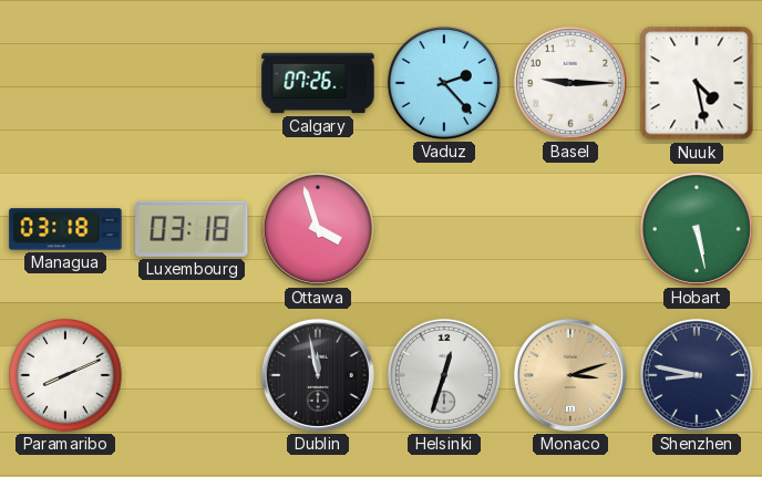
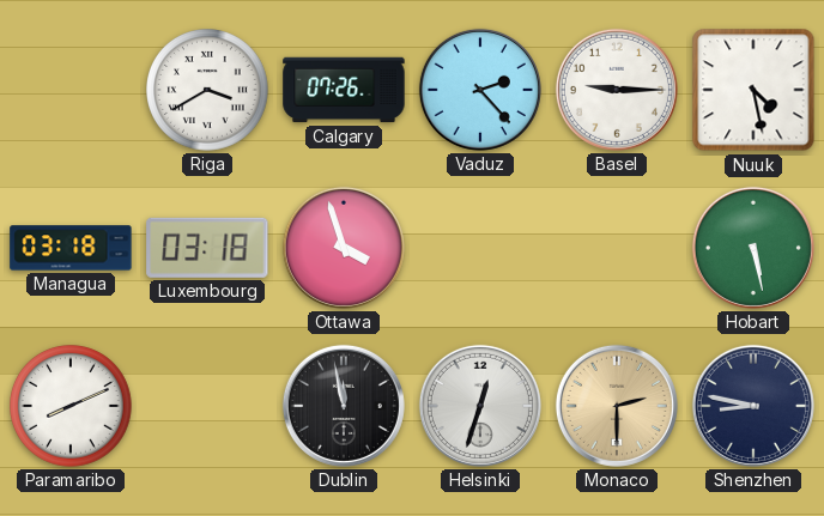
Riga: none -> 3:40 (208, 91)
Monaco: 3:12 -> 2:30 (617, 406)
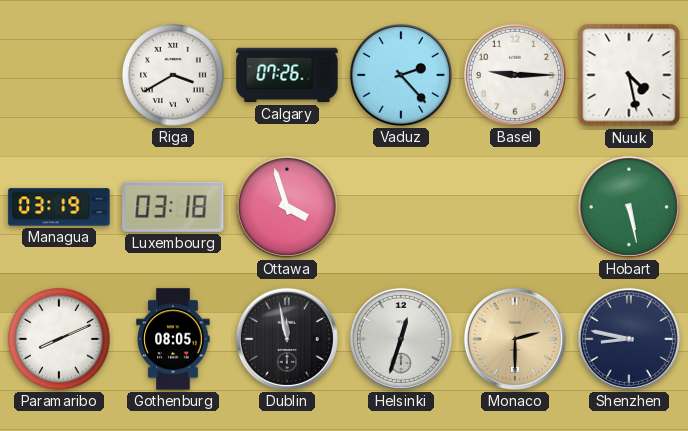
Managua: 03:18 -> 03:19 (59, 207)
Gothenburg: none -> 08:05 (173, 339)
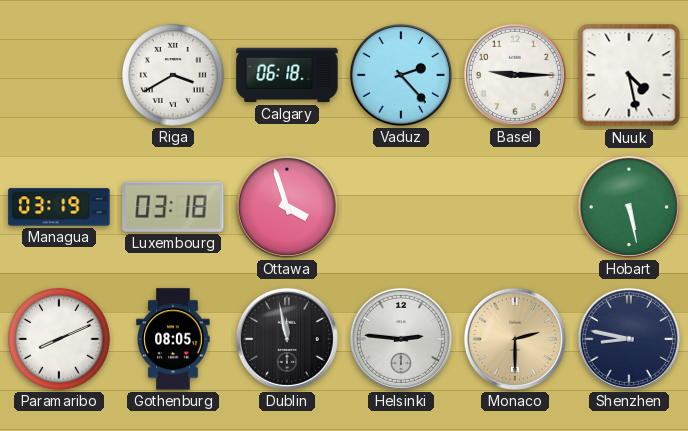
Calgary: 07:26 -> 06:18 (287, 75)
Helsinki: 12:33 -> 2:46 (401, 339)
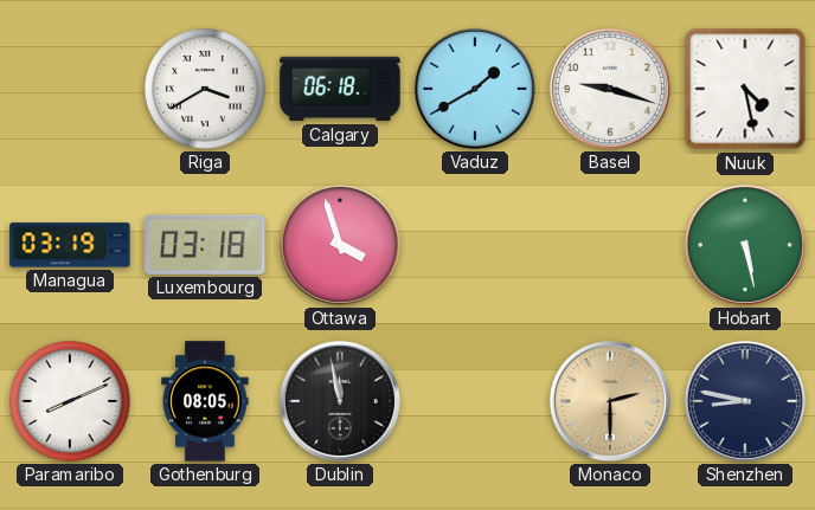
Vaduz: 2:23 -> 1:40 (475, 89)
Basel: 9:15 -> 9:18 (610, 89)
Helsinki: 2:46 -> none (401, 339)
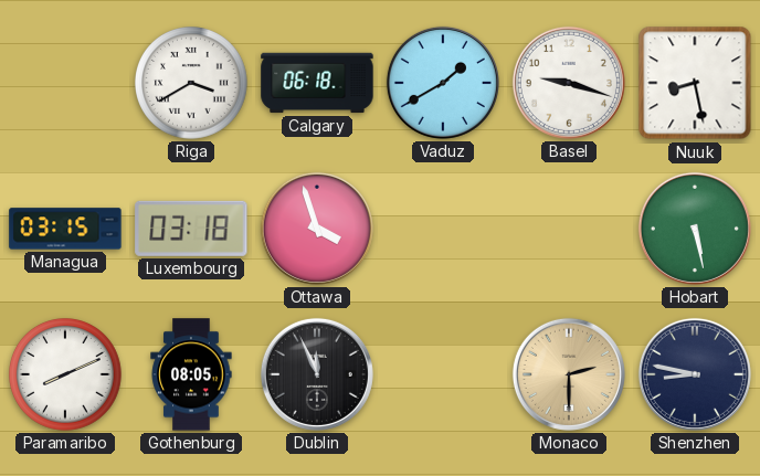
Nuuk: 4:28 -> 8:28 (695, 83)
Managua: 03:19 -> 03:15 (65, 229)
Dublin: 11:58 -> 11:56 (317, 374)
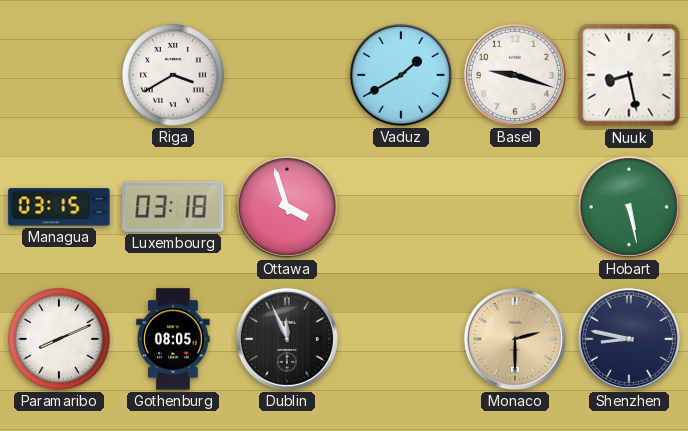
Calgary: 06:18 -> none (317, 83)
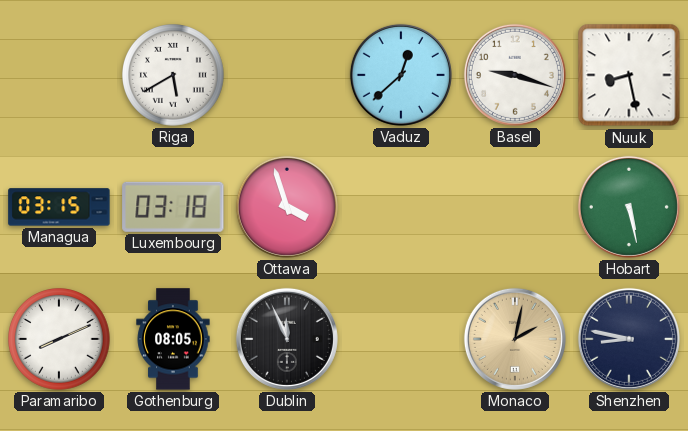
Riga: 3:40 -> 5:40 (174, 76)
Vaduz: 1:40 -> 12:38 (401, 75)
Monaco: 2:30 -> 2:02 (515, 339)
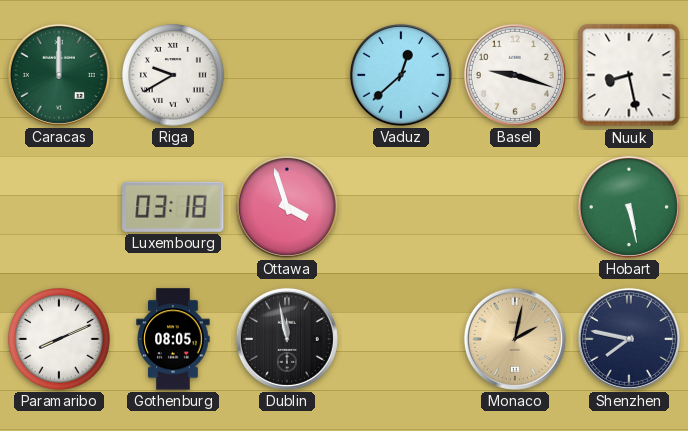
Caracas: none -> 12:00 (59, 75)
Riga: 5:40 -> 9:40 (174, 76)
Managua: 03:15 -> none (59, 207)
Dublin: 11:56 -> 11:58 (287, 339)
Shenzhen: 8:47 -> 7:47 (629, 339)
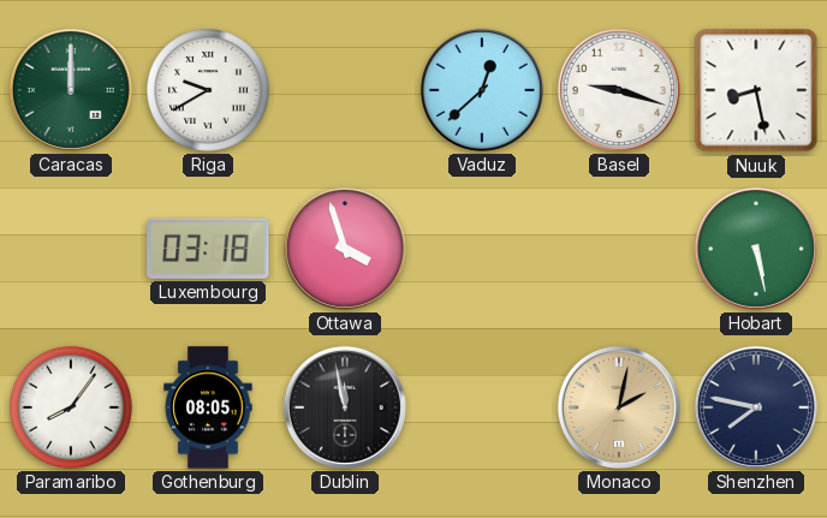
Paramaribo: 8:11 -> 8:06 (72, 409)
